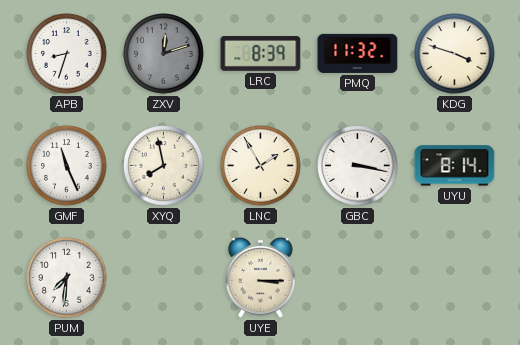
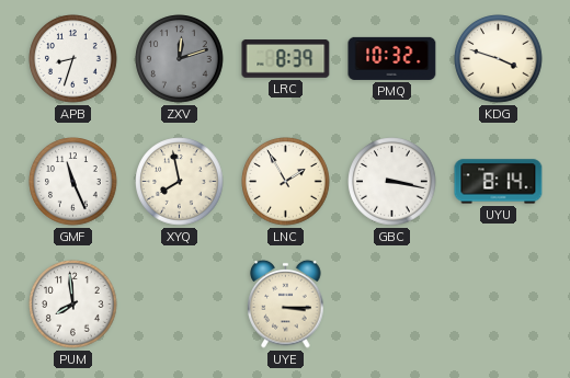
PMQ: 11:32 -> 10:32 (392, 58)
PUM: 7:31 -> 7:59 (73, 305)
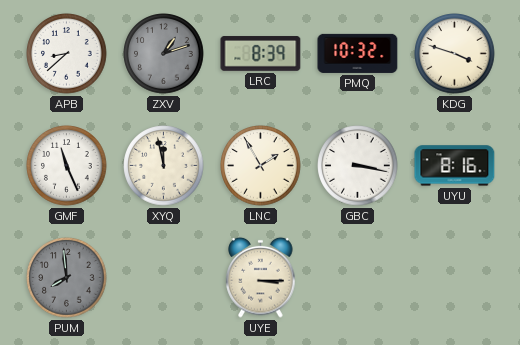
APB: 8:33 -> 8:38 (67, 54)
ZXV: 12:12 -> 1:12 (164, 54)
XYQ: 7:58 -> 11:58 (164, 166)
UYU: 8:14 -> 8:16 (455, 166)
PUM dial: white -> grey (67, 278)
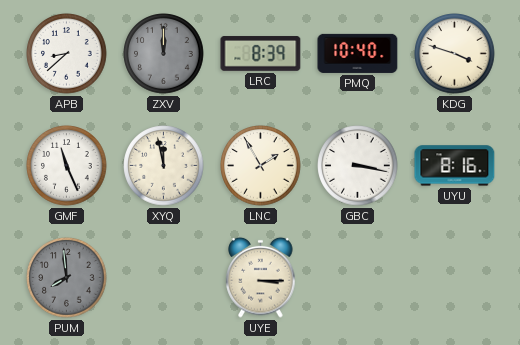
ZXV: 1:12 -> 12:00 (164, 54)
PMQ: 10:32 -> 10:40 (358, 53)
